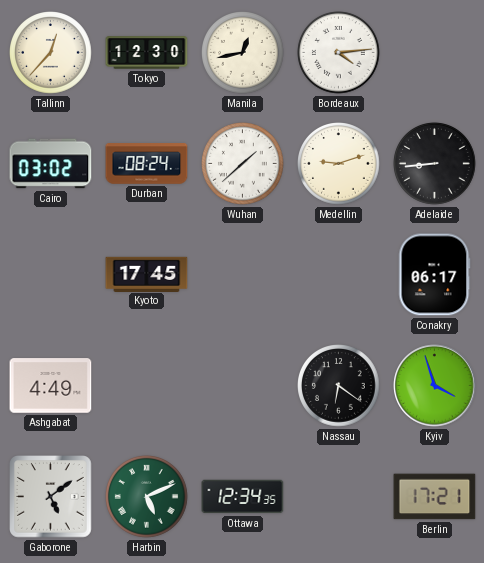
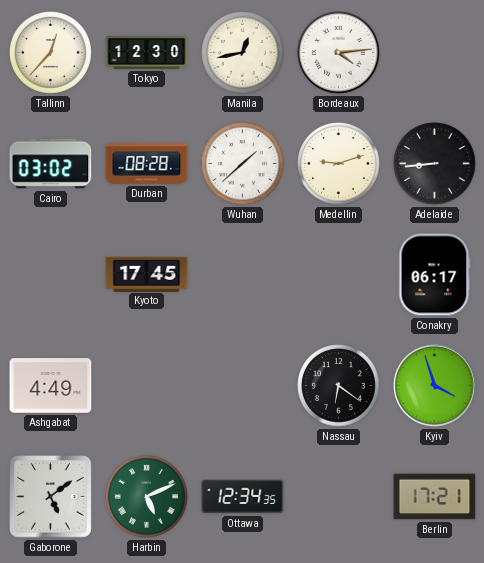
Durban: 08:24 -> 08:28 (147, 164)
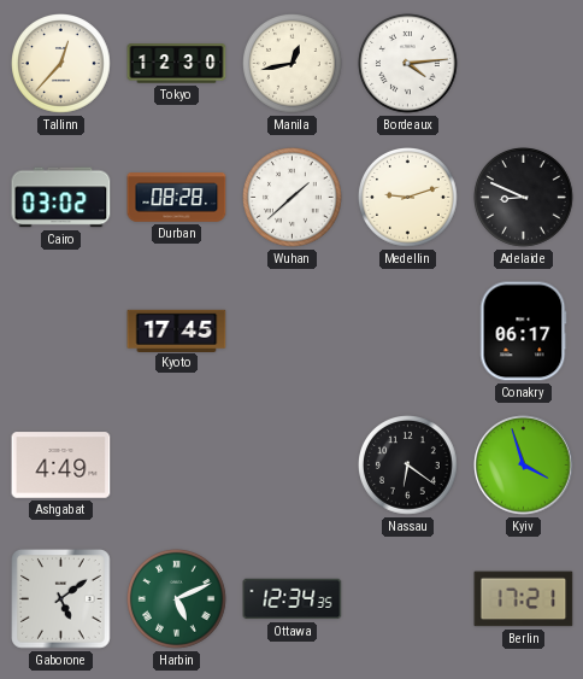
Adelaide: 8:44 -> 8:49 (524, 198)
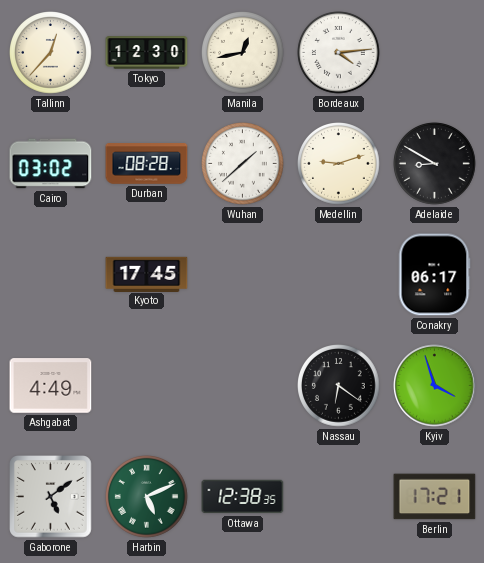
Adelaide: 8:49 -> 8:50 (435, 164)
Ottawa: 12:34 -> 12:38 (243, 497)
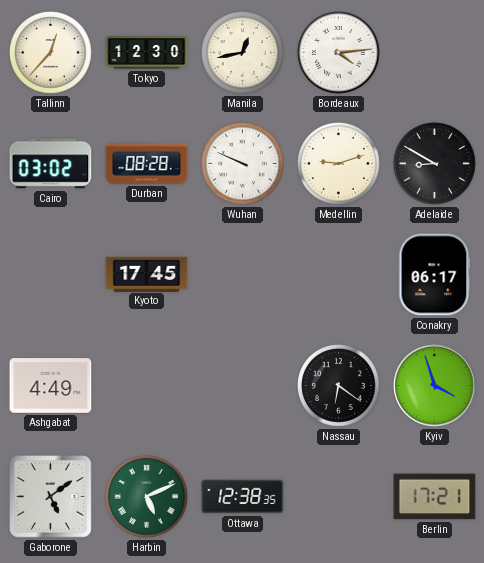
Wuhan: 1:38 -> 9:49 (243, 164)
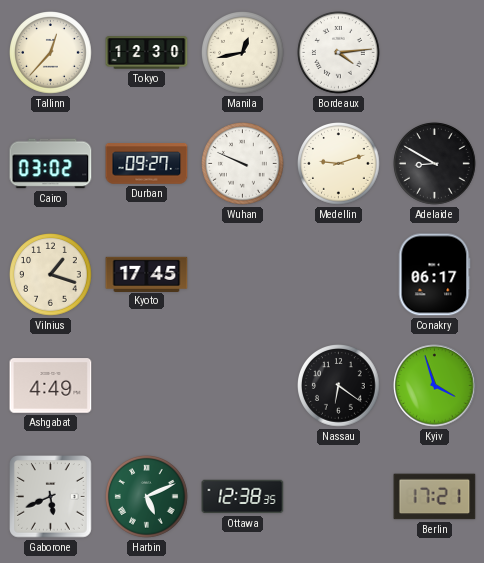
Durban: 08:28 -> 09:27 (147, 164)
Vilnius: none -> 1:18 (51, 275)
Gaborone: 5:09 -> 5:41 (51, 497)
